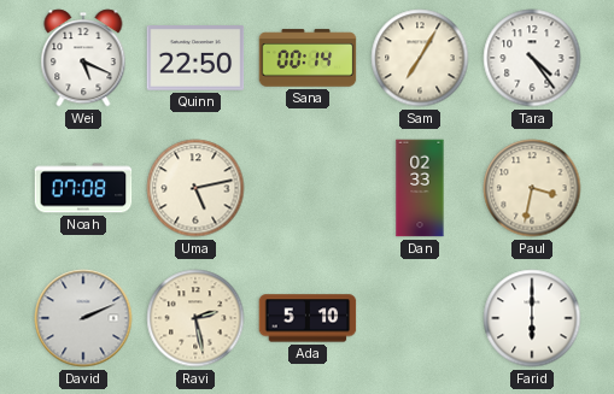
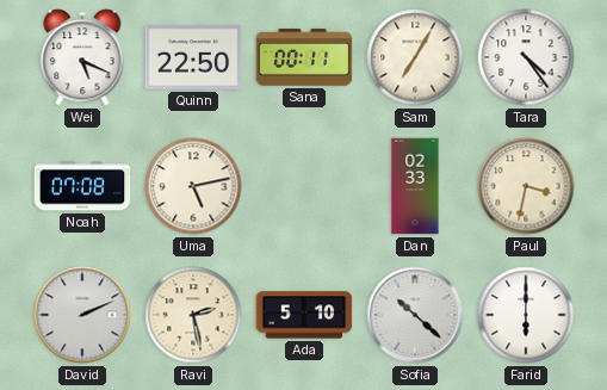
Sana: 00:14 -> 00:11 (304, 57)
Sofia: none -> 10:22 (415, 315)
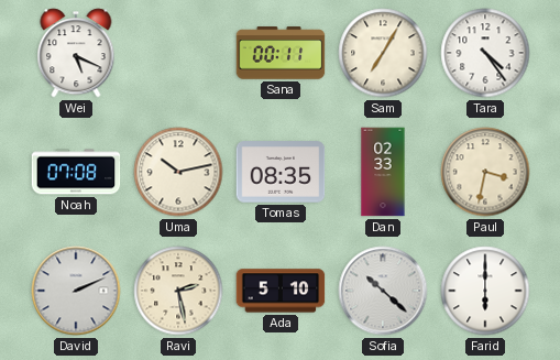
Quinn: 22:50 -> none (193, 58)
Uma: 5:13 -> 10:13 (178, 172)
Tomas: none -> 08:35 (281, 172)
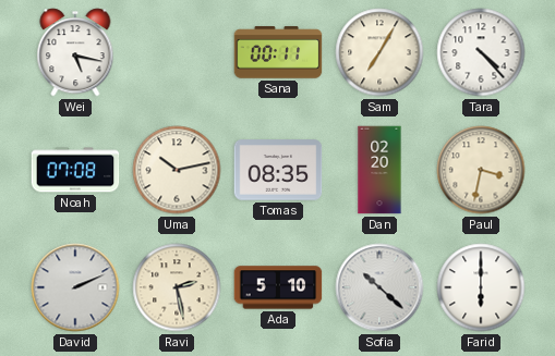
Wei: 5:19 -> 5:17 (75, 52)
Tara: 4:24 -> 4:23 (481, 52)
Dan: 02:33 -> 02:20 (379, 170)
